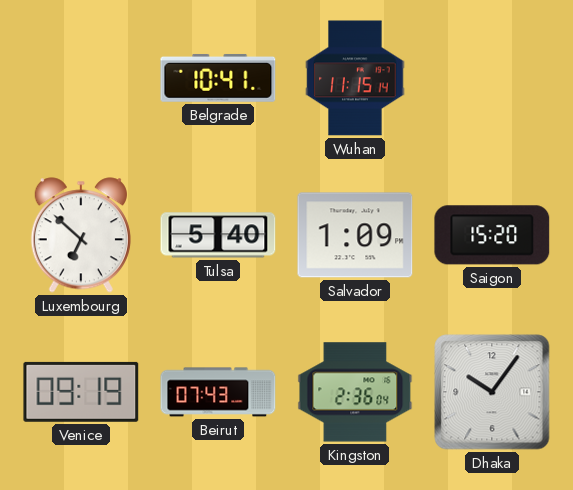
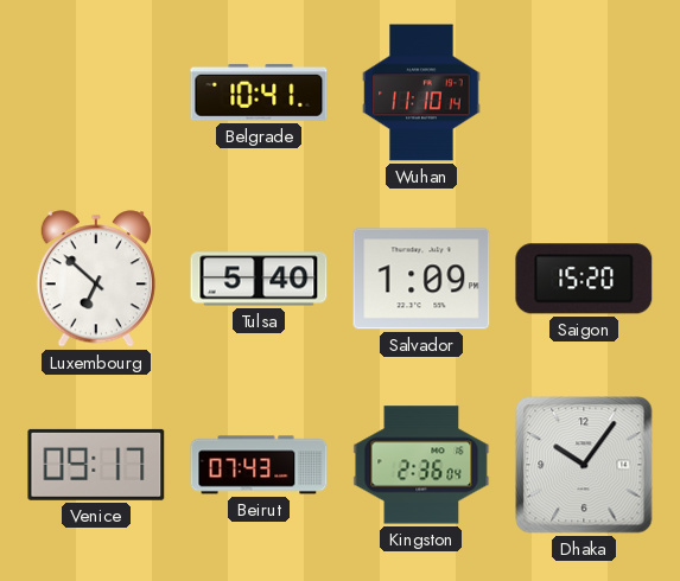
Wuhan: 11:15 -> 11:10 (421, 92)
Venice: 09:19 -> 09:17 (96, 465)
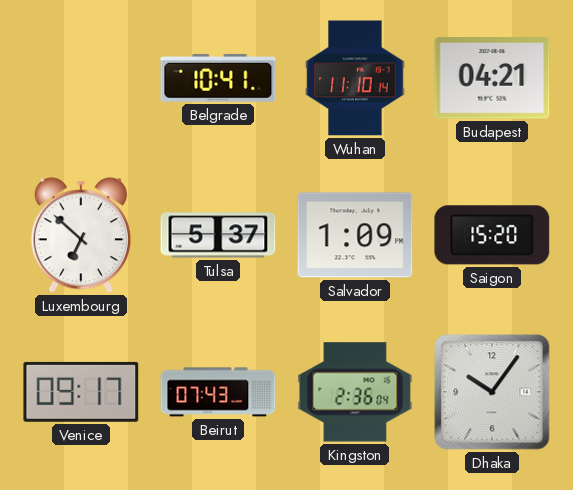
Budapest: none -> 04:21 (492, 78)
Tulsa: 5:40 -> 5:37 (218, 235)
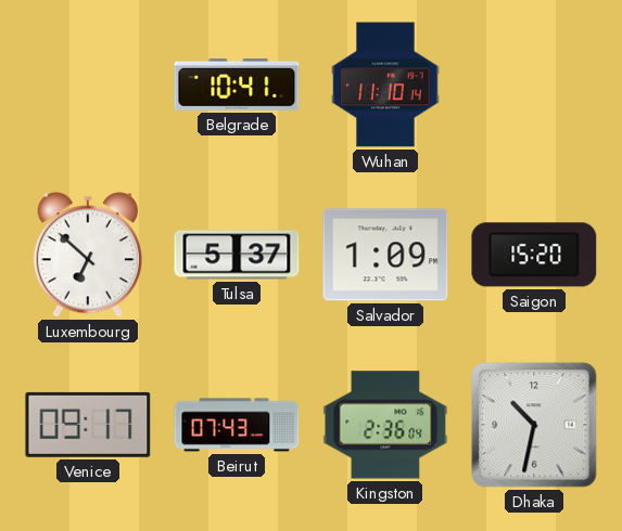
Budapest: 04:21 -> none (492, 78)
Dhaka: 10:06 -> 10:32 (534, 425)
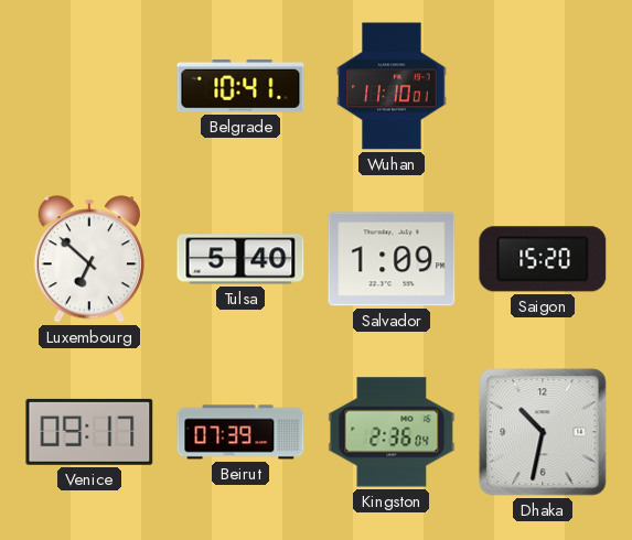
Wuhan: 11:10:14 -> 11:10:01 (392, 86)
Tulsa: 5:37 -> 5:40 (240, 259)
Beirut: 07:43 -> 07:39 (240, 432)
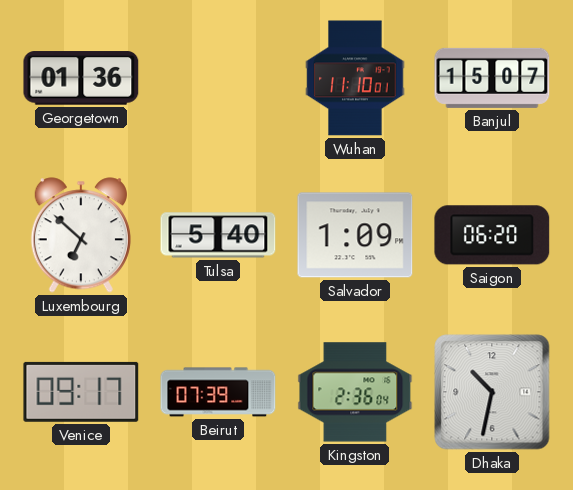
Georgetown: none -> 01:36 (81, 78)
Belgrade: 10:41 -> none (240, 86)
Banjul: none -> 15:07 (492, 78)
Saigon: 15:20 -> 06:20 (492, 235)
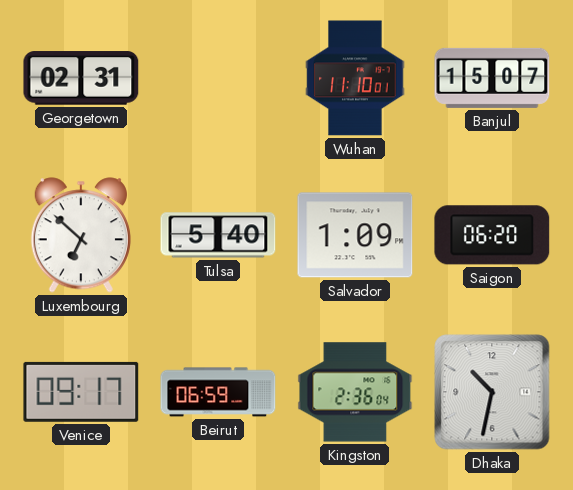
Georgetown: 01:36 -> 02:31 (81, 78)
Beirut: 07:39 -> 06:59 (218, 392)
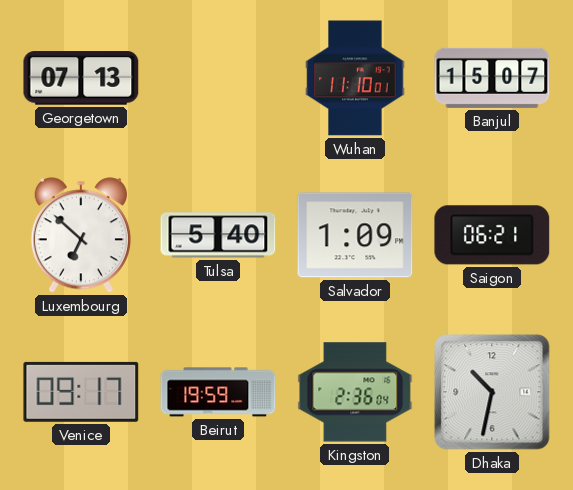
Georgetown: 02:31 -> 07:13 (81, 78)
Saigon: 06:20 -> 06:21 (492, 235)
Beirut: 06:59 -> 19:59 (218, 392)
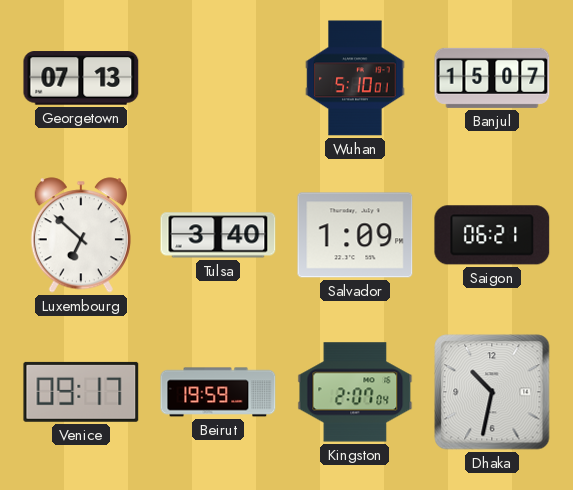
Wuhan: 11:10 -> 5:10 (355, 78)
Tulsa: 5:40 -> 3:40 (218, 235)
Kingston: 2:36 -> 2:07 (355, 392)
